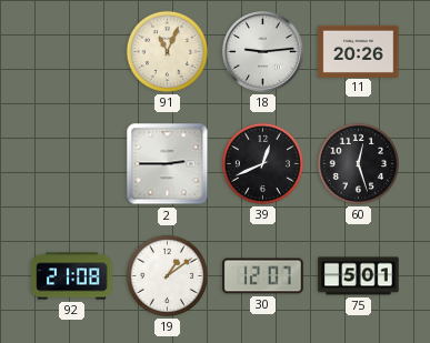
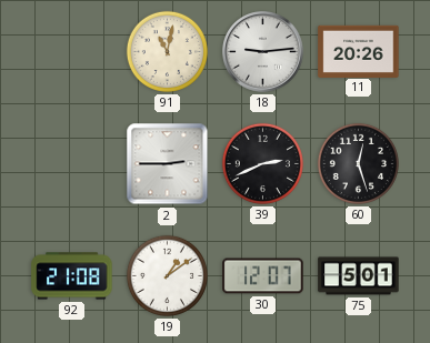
91: 11:04 -> 11:02 (167, 51)
39: 12:41 -> 2:41 (262, 163)
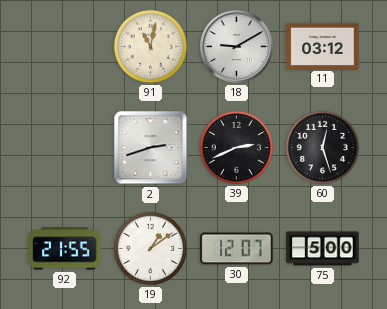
18: 9:14 -> 9:10 (237, 47)
11: 20:26 -> 03:12 (323, 46)
2: 2:45 -> 2:42 (151, 148)
92: 21:08 -> 21:55 (65, 249)
75: 5:01 -> 5:00 (323, 249)
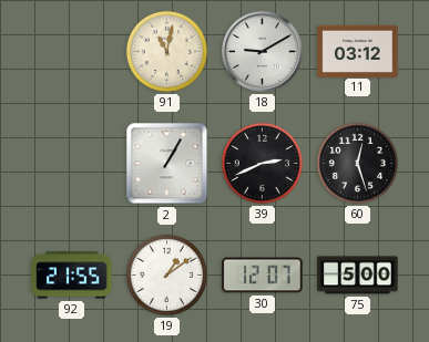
2: 2:42 -> 1:05 (167, 164)
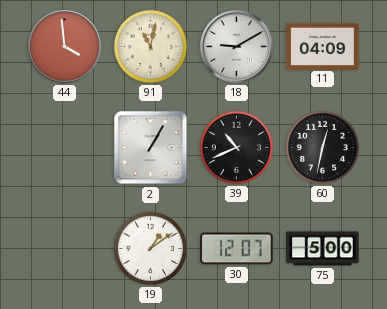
44: none -> 3:59 (65, 47)
11: 03:12 -> 04:09 (323, 46)
39: 2:41 -> 10:41 (236, 147)
60: 12:27 -> 12:32 (322, 147)
92: 21:55 -> none (72, 276)
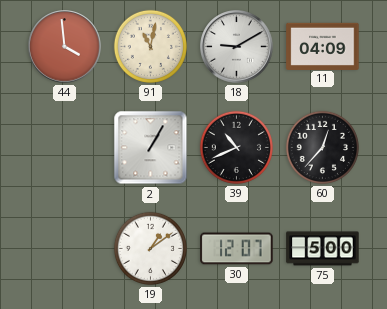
60: 12:32 -> 12:37 (322, 147)
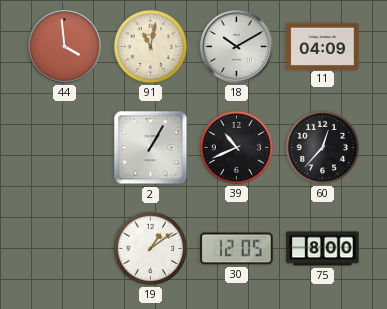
18: 9:10 -> 10:10 (237, 47)
30: 12:07 -> 12:05 (237, 249)
75: 5:00 -> 8:00 (323, 249)
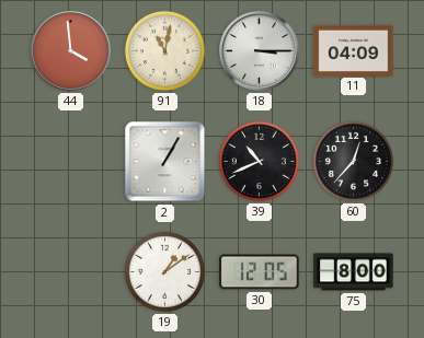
18: 10:10 -> 3:15 (260, 51)
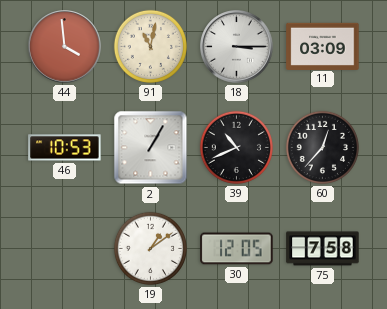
11: 04:09 -> 03:09 (323, 46)
46: none -> 10:53 (65, 148)
75: 8:00 -> 7:58 (323, 249)
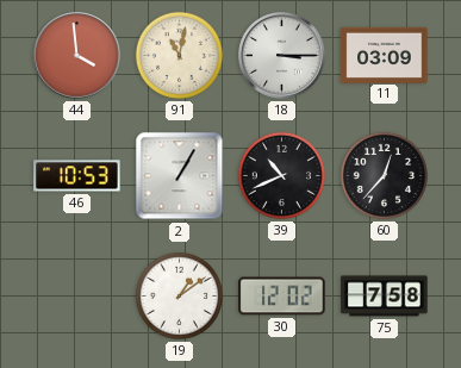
30: 12:05 -> 12:02 (282, 297)
